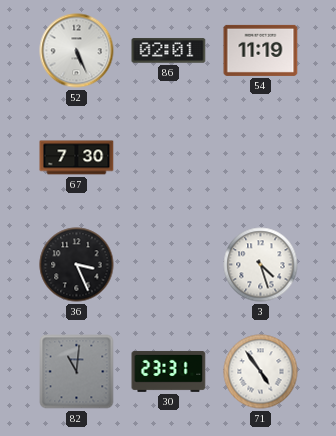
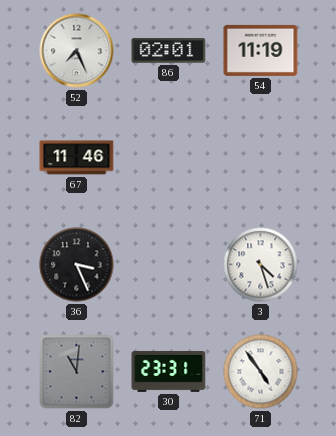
52: 5:26 -> 7:26 (77, 51)
67: 7:30 -> 11:46 (77, 158)
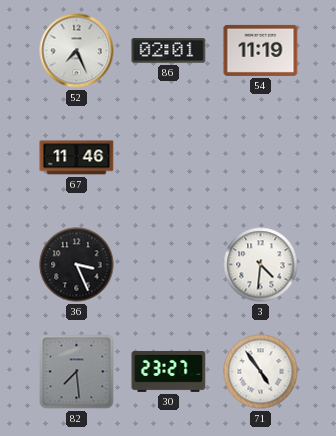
3: 4:27 -> 4:31 (261, 265)
82: 11:01 -> 7:29 (77, 372)
30: 23:31 -> 23:27 (169, 371)
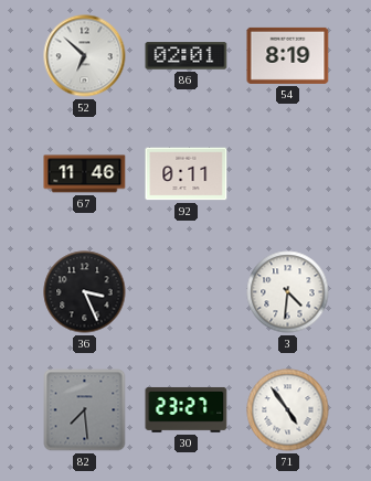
52: 7:26 -> 6:52 (85, 56)
54: 11:19 -> 8:19 (288, 55)
92: none -> 0:11 (187, 174)
